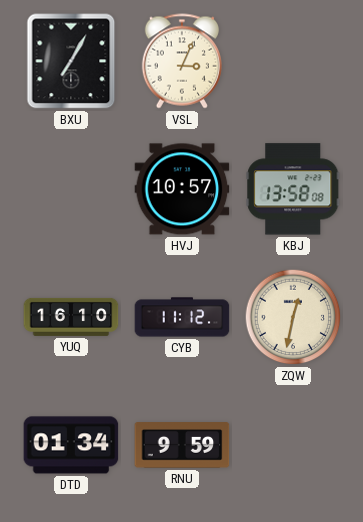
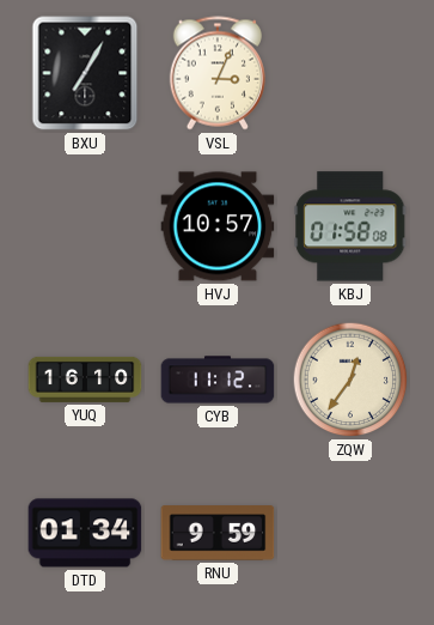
KBJ: 13:58 -> 01:58 (350, 226)
ZQW: 12:32 -> 12:36 (350, 380)
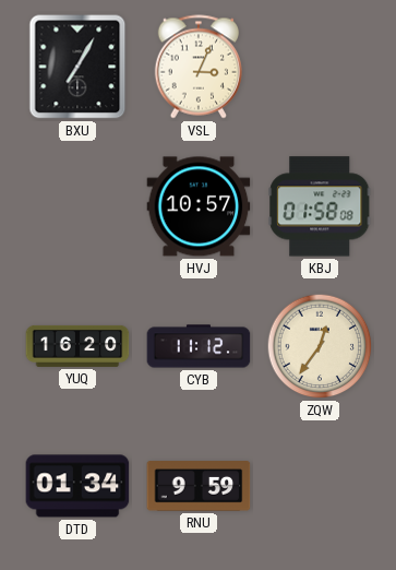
YUQ: 16:10 -> 16:20 (77, 346)
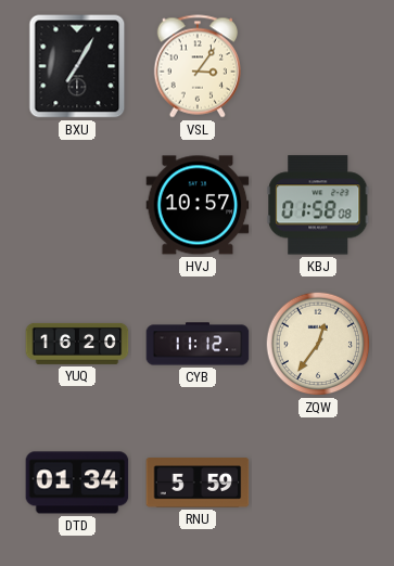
VSL: 3:04 -> 3:06 (196, 66)
RNU: 9:59 -> 5:59 (198, 483)
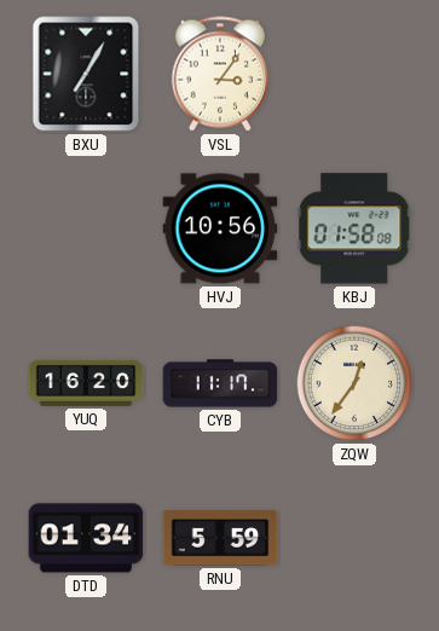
HVJ: 10:57 -> 10:56 (220, 228)
CYB: 11:12 -> 11:17 (220, 383)
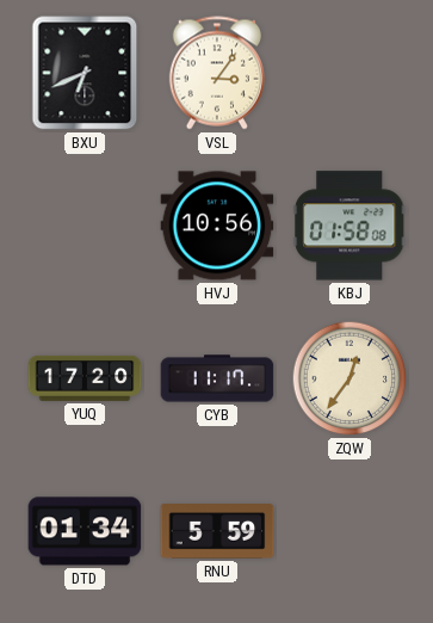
BXU: 7:05 -> 6:41 (85, 73)
YUQ: 16:20 -> 17:20 (85, 378)
